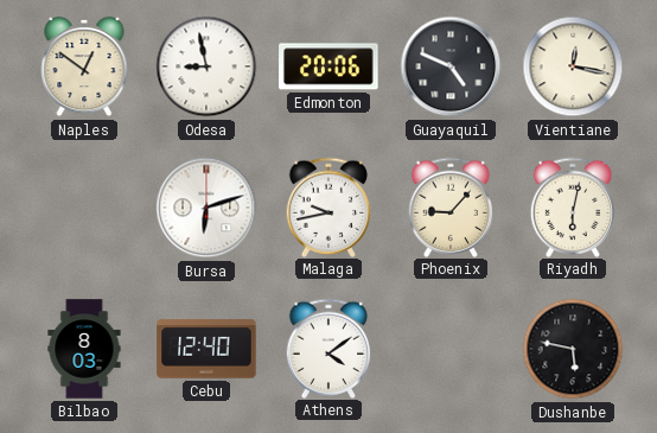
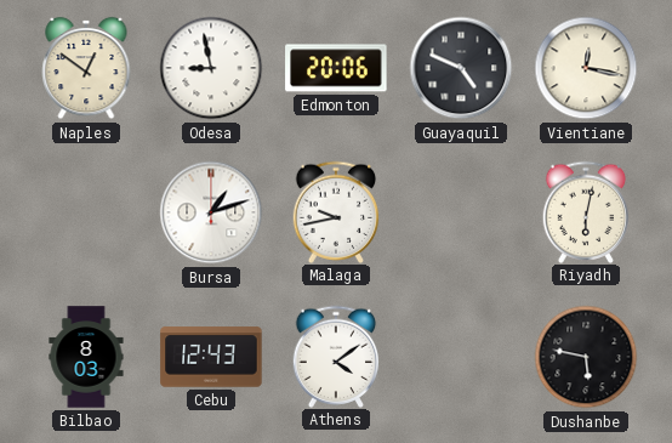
Bursa: 6:12 -> 1:12 (211, 212)
Phoenix: 9:07 -> none (451, 206)
Cebu: 12:40 -> 12:43 (211, 357)
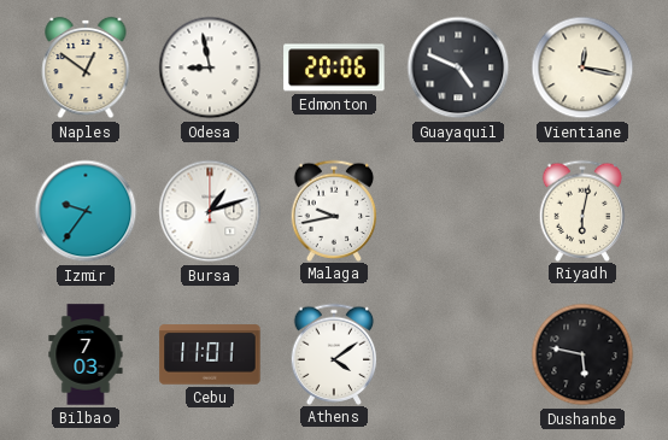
Izmir: none -> 9:36 (86, 211)
Bilbao: 8:03 -> 7:03 (86, 354)
Cebu: 12:43 -> 11:01 (210, 354)
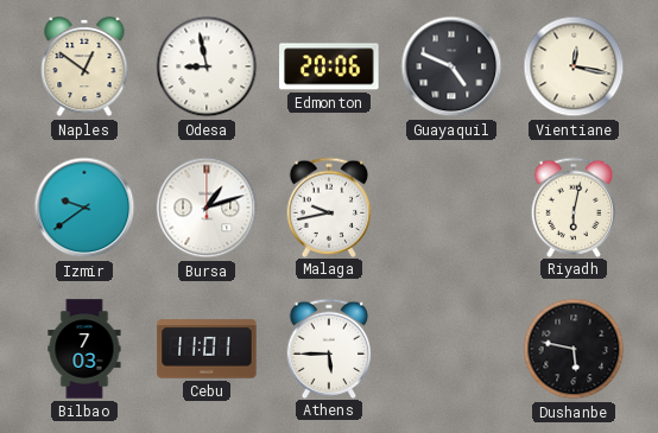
Izmir: 9:36 -> 9:39 (84, 208)
Athens: 4:09 -> 5:45 (329, 348)
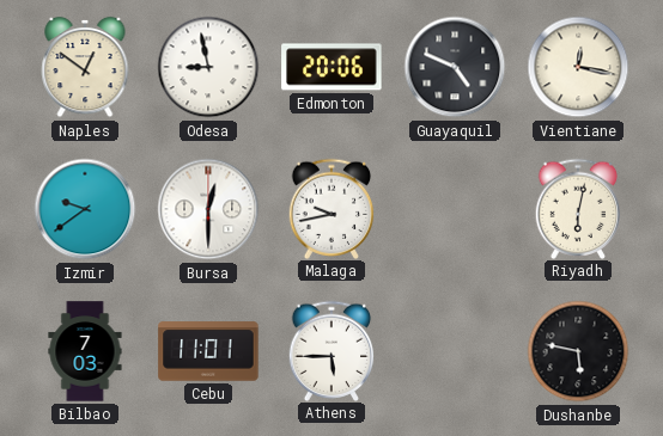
Bursa: 1:12 -> 12:30 (208, 209)
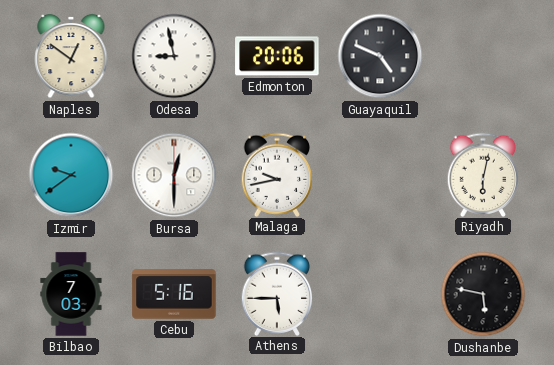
Vientiane: 12:17 -> none (578, 67)
Cebu: 11:01 -> 5:16 (174, 294)
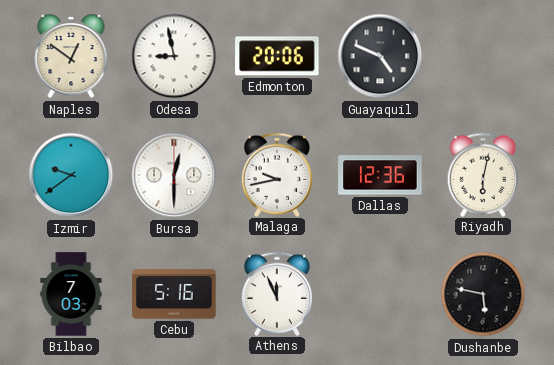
Dallas: none -> 12:36 (380, 175)
Athens: 5:45 -> 11:56 (277, 293)
